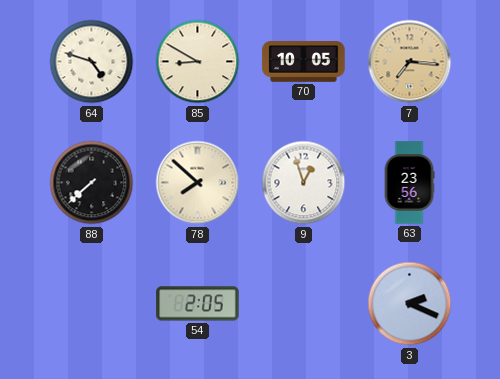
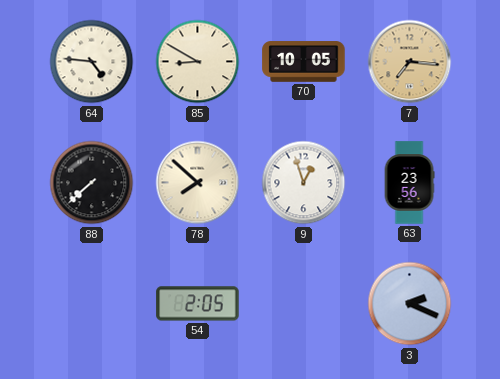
64: 4:48 -> 4:46 (92, 62)
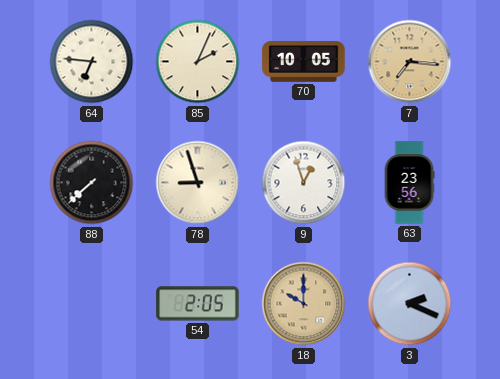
64: 4:46 -> 6:46 (92, 62)
85: 8:50 -> 2:04 (198, 62)
78: 7:52 -> 8:57 (198, 183)
18: none -> 10:00 (304, 304)
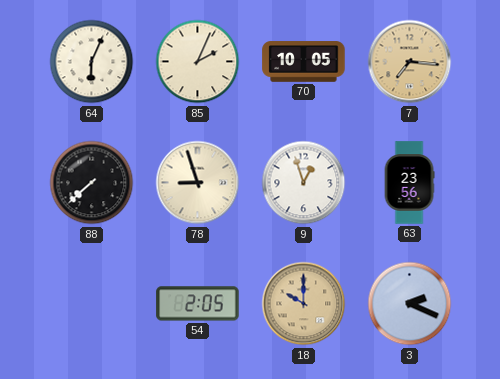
64: 6:46 -> 6:04 (92, 62)
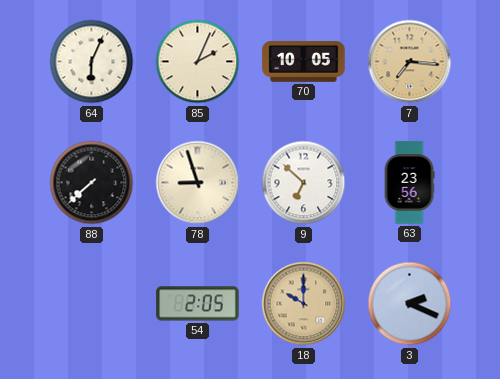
9: 12:57 -> 6:52 (304, 183)
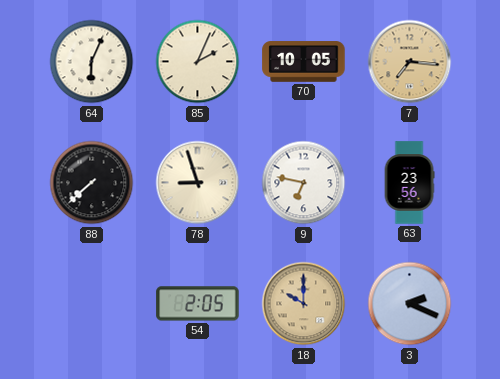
9: 6:52 -> 6:47 (304, 183)
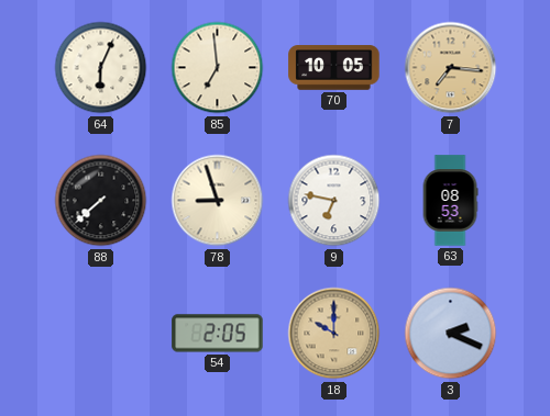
85: 2:04 -> 6:59 (218, 68)
63: 23:56 -> 08:53 (450, 201)
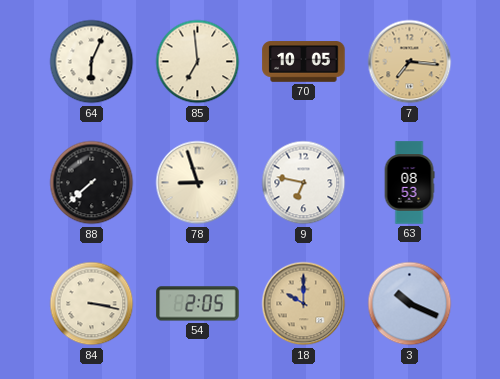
84: none -> 3:17 (92, 304)
3: 2:19 -> 10:19 (410, 304)
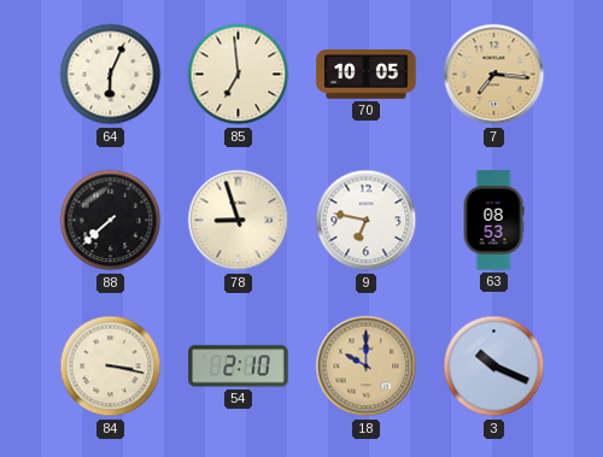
54: 2:05 -> 2:10 (239, 367)
